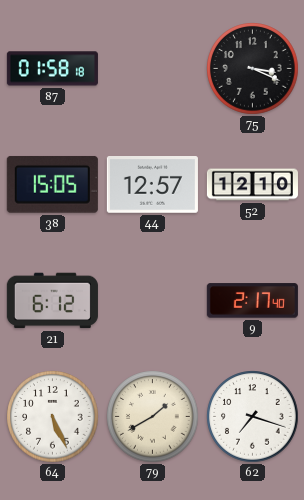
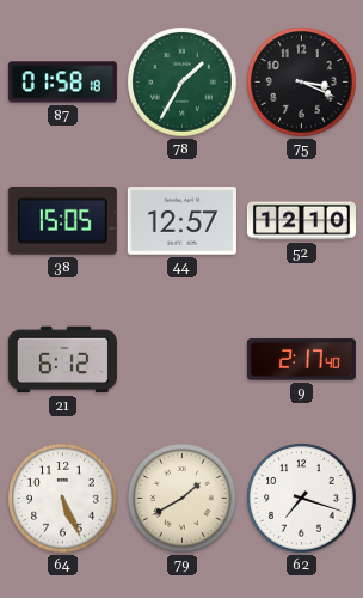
78: none -> 1:35 (183, 83)
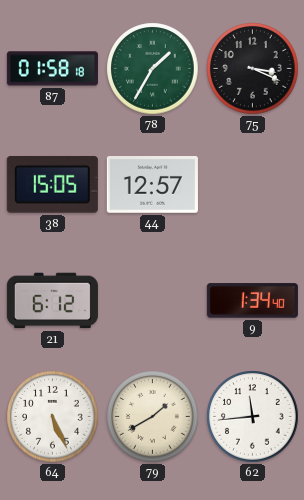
52: 12:10 -> none (301, 221)
9: 2:17 -> 1:34 (252, 301)
62: 7:18 -> 11:44 (253, 417)
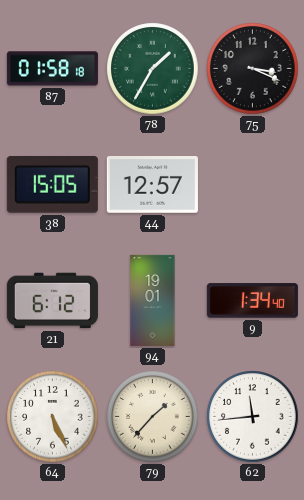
94: none -> 19:01 (153, 300)
79: 1:40 -> 1:37 (153, 417)
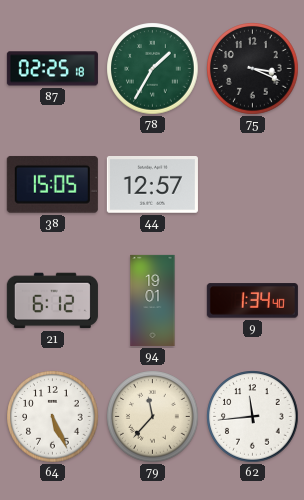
87: 01:58 -> 02:25 (52, 69)
79: 1:37 -> 11:37 (153, 417)
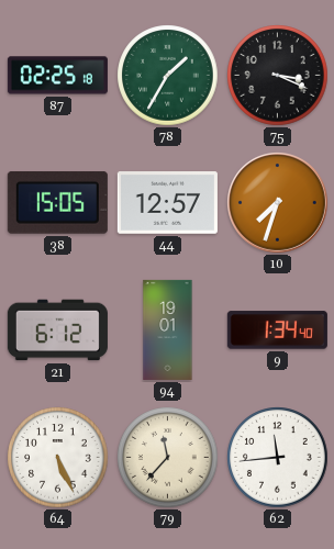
10: none -> 7:33 (278, 203)
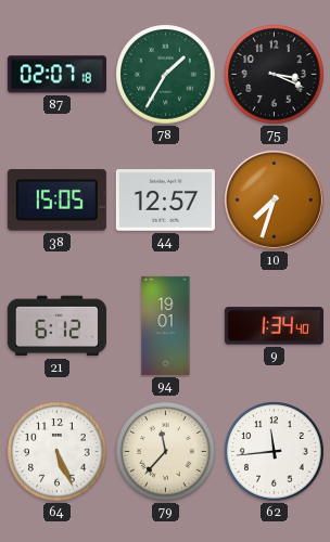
87: 02:25 -> 02:07 (56, 75)
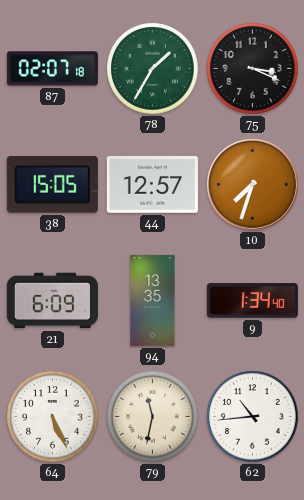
21: 6:12 -> 6:09 (52, 301)
94: 19:01 -> 13:35 (153, 300)
79: 11:37 -> 11:32 (153, 417)
62: 11:44 -> 10:44 (253, 417)
